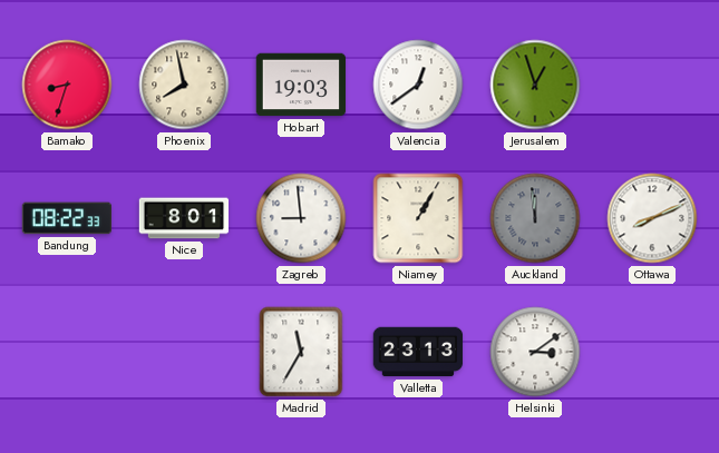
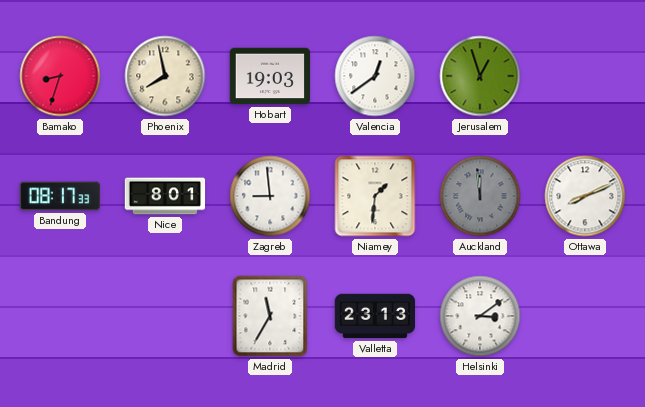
Bandung: 08:22 -> 08:17 (59, 196)
Niamey: 1:05 -> 1:31 (375, 196)
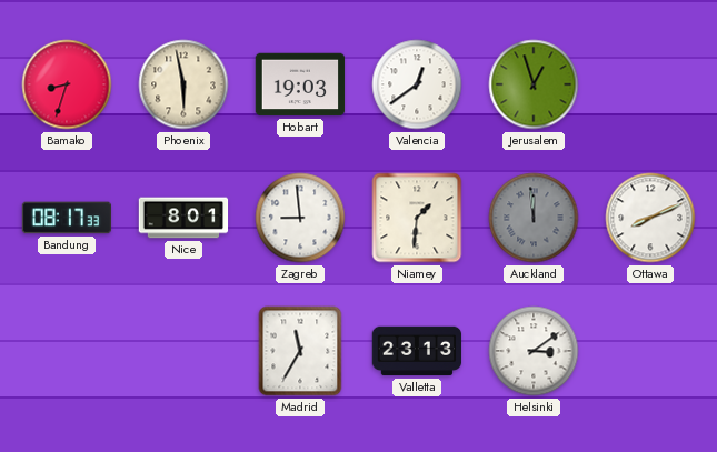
Phoenix: 7:58 -> 5:58 (183, 84)
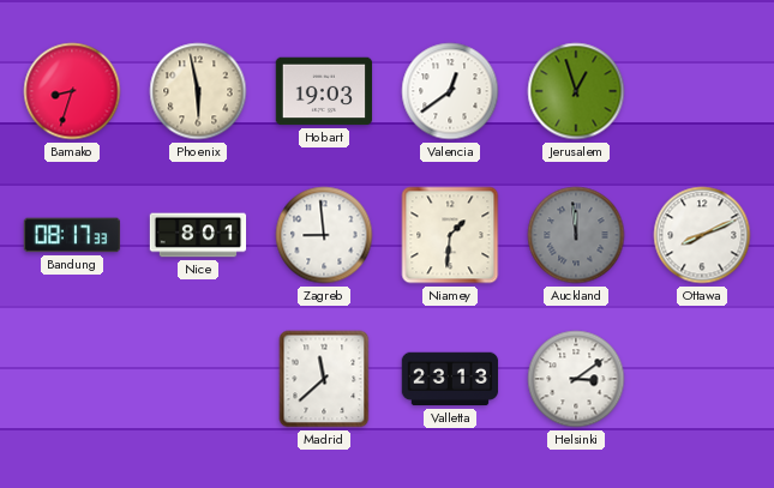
Madrid: 11:35 -> 11:38 (324, 379)
